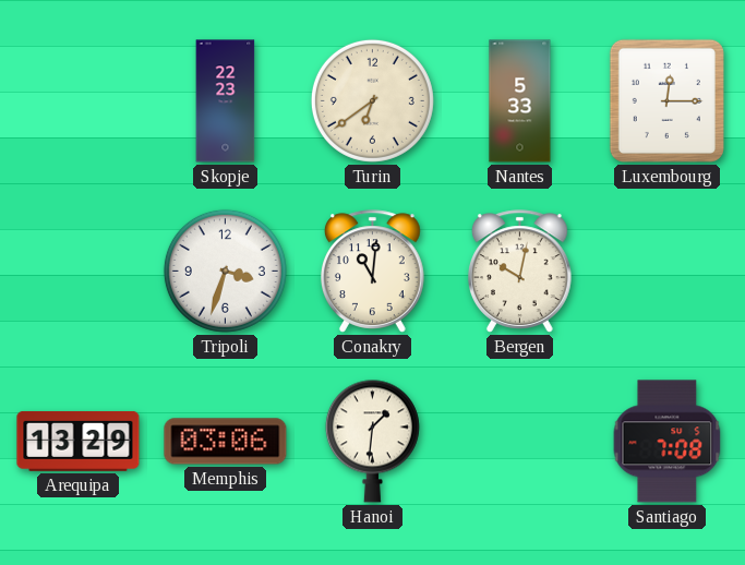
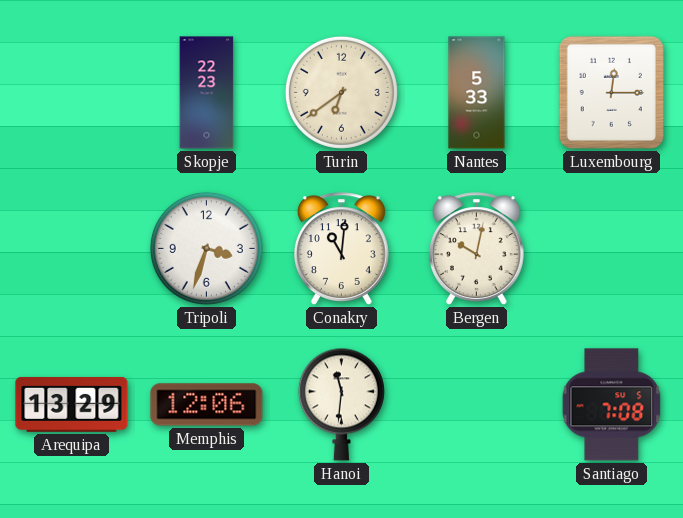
Memphis: 03:06 -> 12:06 (207, 405)
Hanoi: 1:31 -> 11:31 (341, 404)
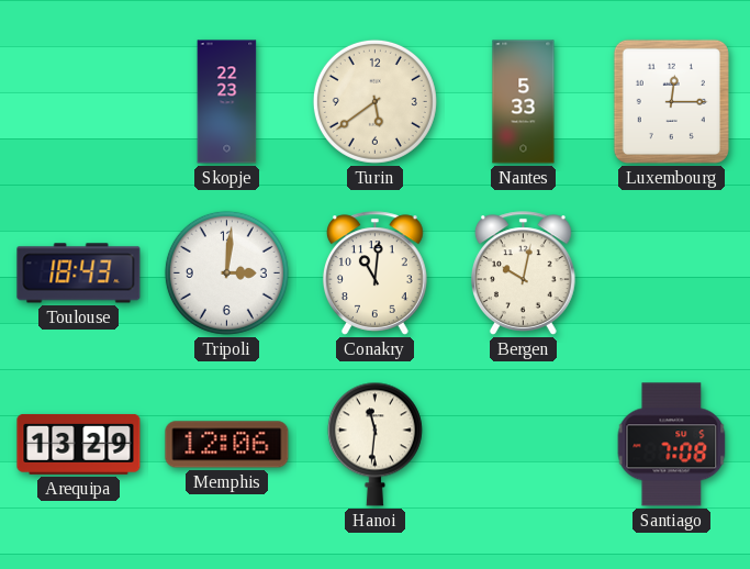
Turin: 6:39 -> 5:39 (374, 101)
Toulouse: none -> 18:43 (79, 274)
Tripoli: 3:33 -> 3:01 (226, 272)
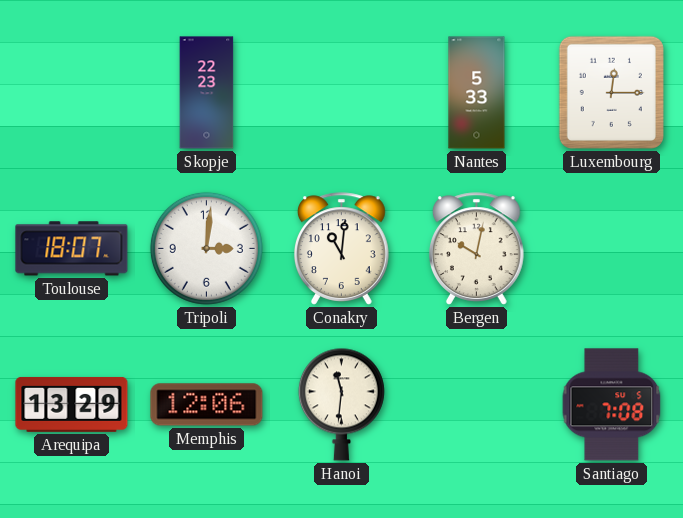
Turin: 5:39 -> none (374, 101)
Toulouse: 18:43 -> 18:07 (72, 249)
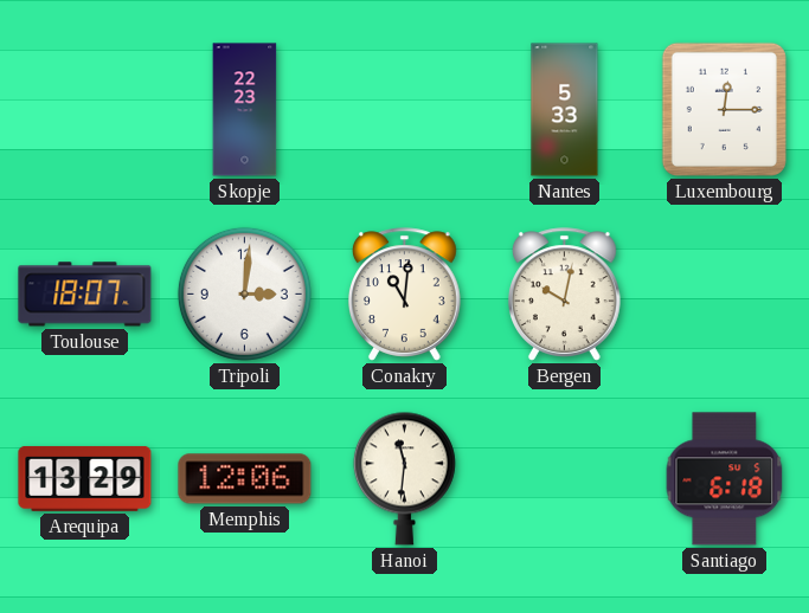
Santiago: 7:08 -> 6:18 (725, 479)
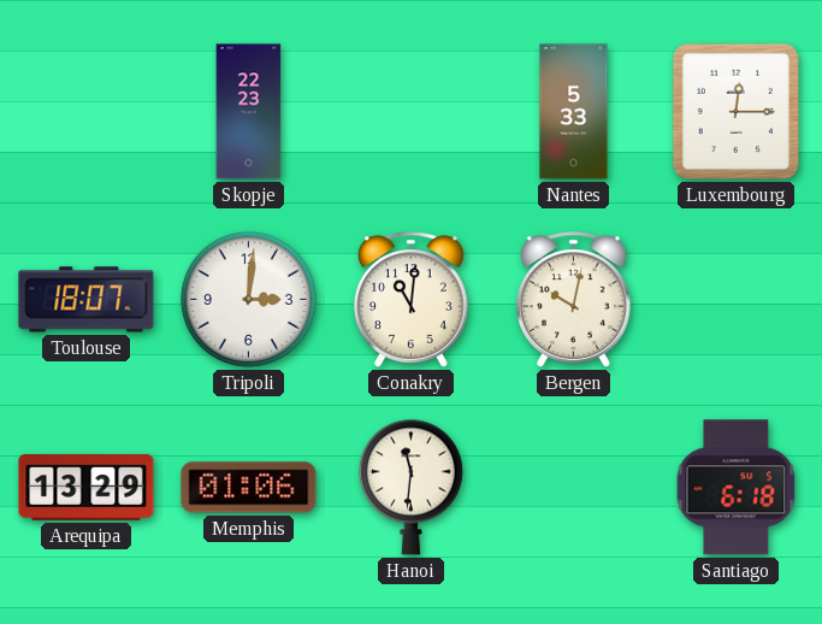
Memphis: 12:06 -> 01:06 (249, 488)
